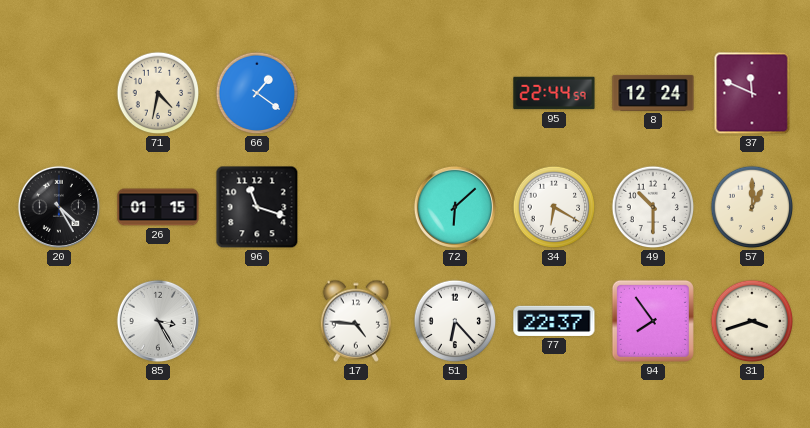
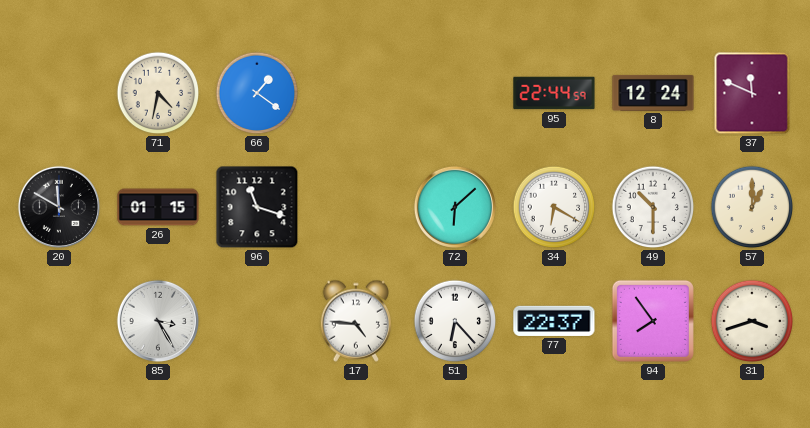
20: 4:25 -> 11:50 (59, 207)
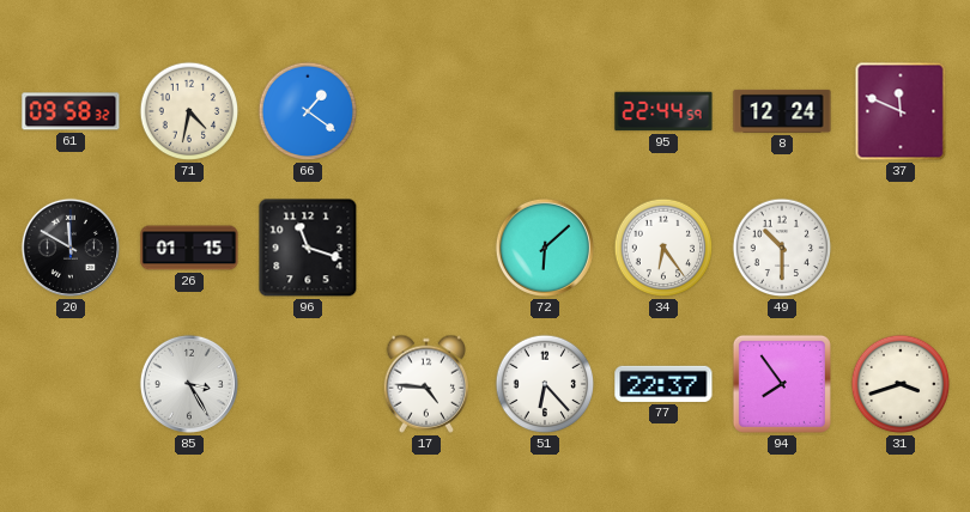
61: none -> 09:58 (71, 111)
34: 6:20 -> 6:24 (663, 248)
57: 1:00 -> none (752, 207)
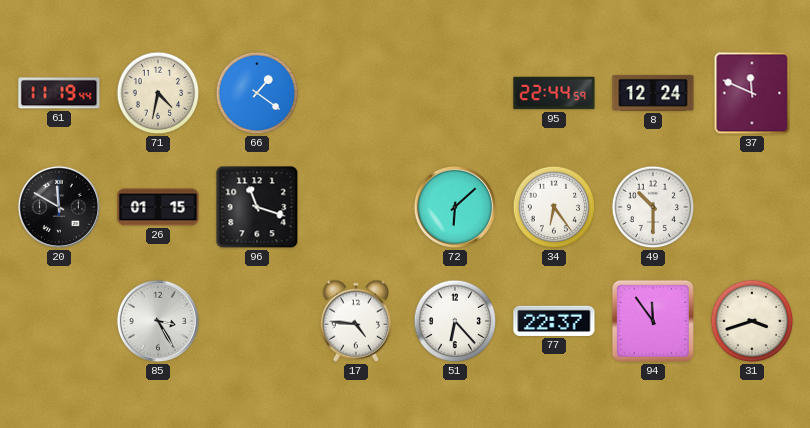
61: 09:58 -> 11:19 (59, 93)
94: 7:54 -> 11:54 (653, 321)
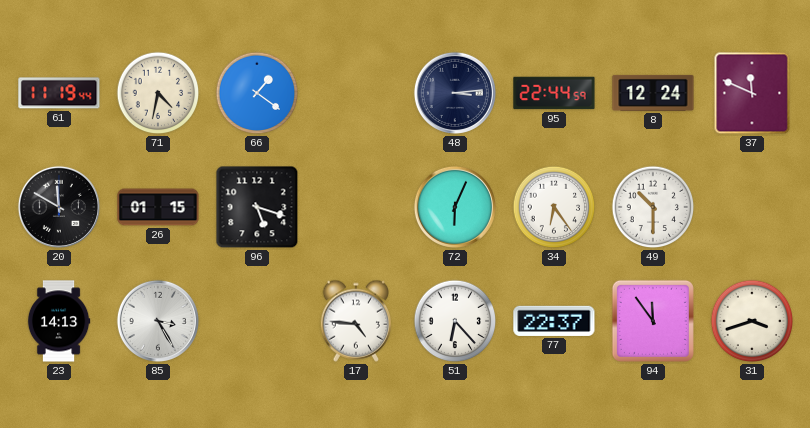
48: none -> 3:14 (455, 93)
96: 11:18 -> 5:18 (257, 207)
72: 6:08 -> 6:04 (455, 207)
23: none -> 14:13 (59, 321)
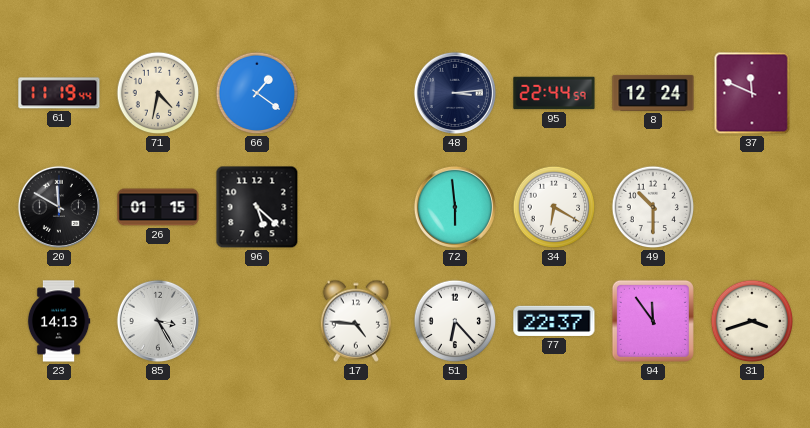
96: 5:18 -> 5:22 (257, 207)
72: 6:04 -> 5:59 (455, 207)
34: 6:24 -> 6:20 (554, 207)
